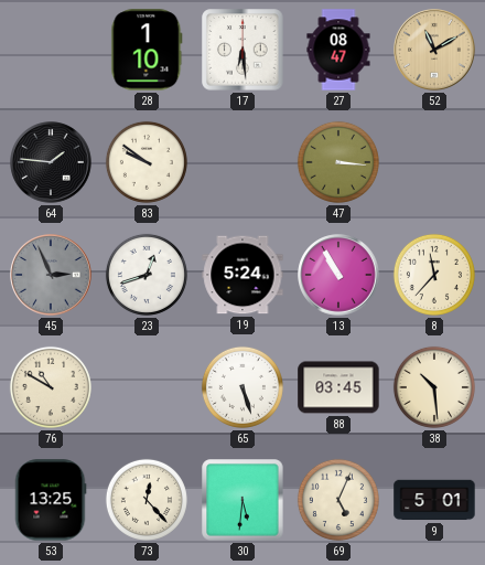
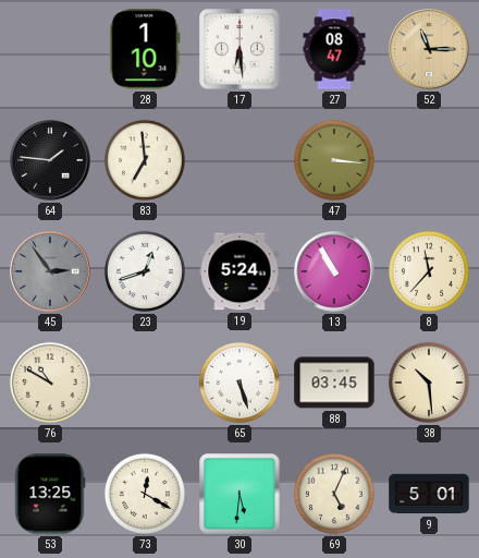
52: 11:10 -> 11:15 (429, 49)
83: 9:51 -> 6:59 (145, 160)
45: 2:56 -> 2:54 (50, 271)
73: 12:23 -> 12:20 (145, 494)
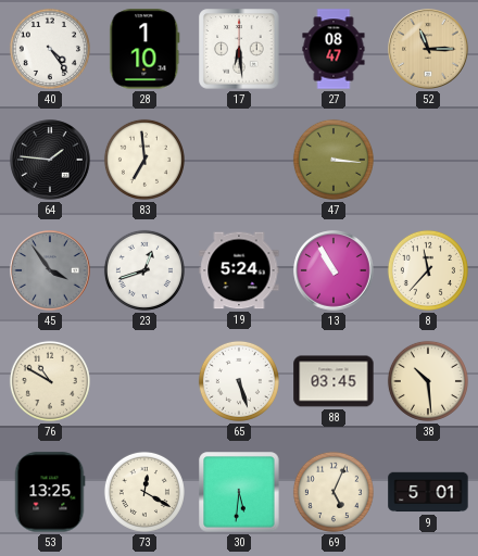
40: none -> 4:24 (50, 49)
45: 2:54 -> 3:54 (50, 270)
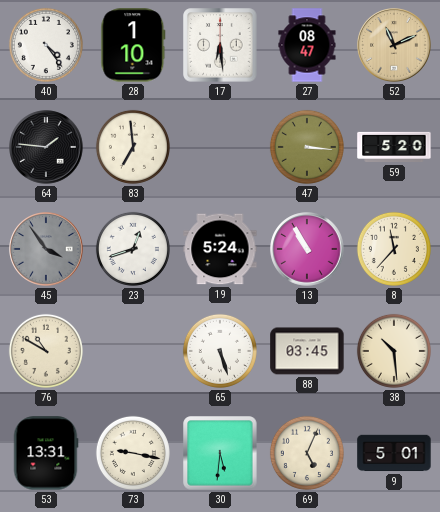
52: 11:15 -> 11:11 (394, 45)
59: none -> 5:20 (394, 147)
53: 13:25 -> 13:31 (46, 453)
73: 12:20 -> 9:17 (133, 453)
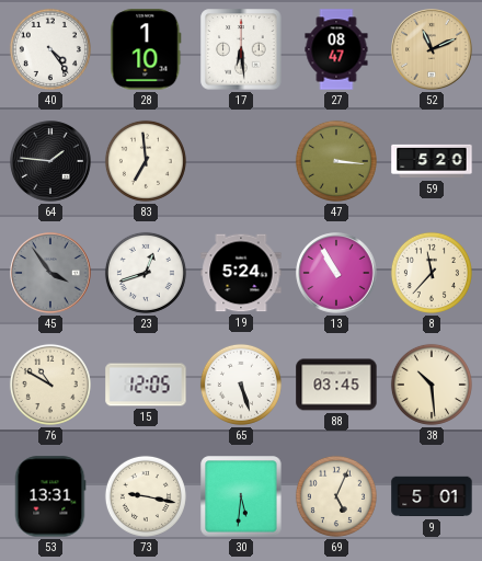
15: none -> 12:05 (146, 385)
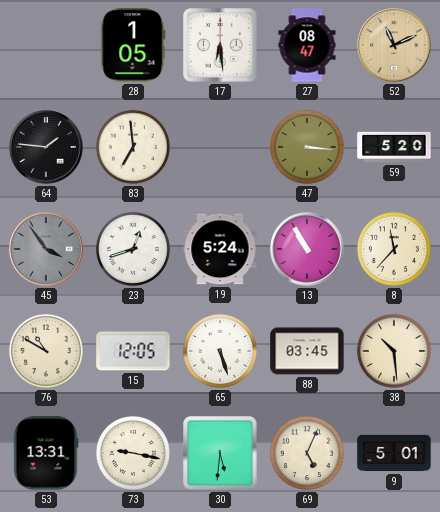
40: 4:24 -> none (50, 49)
28: 1:10 -> 1:05 (133, 45)
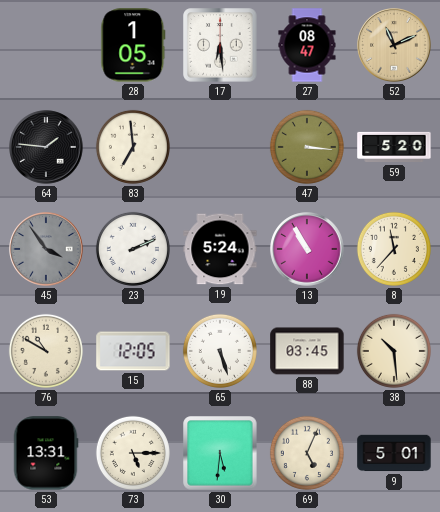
23: 12:42 -> 2:11 (133, 249)
73: 9:17 -> 5:15 (133, 453)
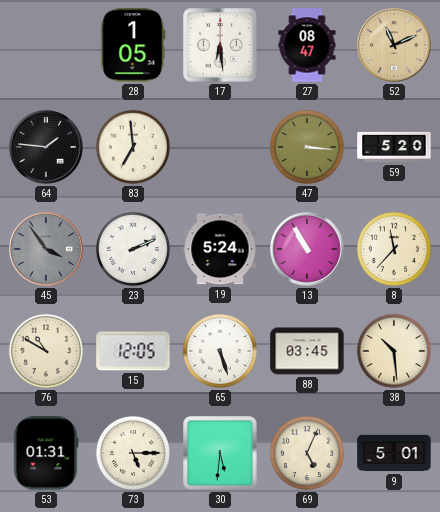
53: 13:31 -> 01:31 (46, 453)
